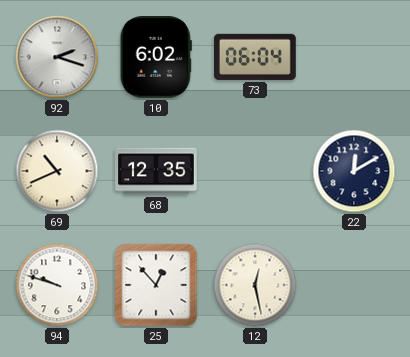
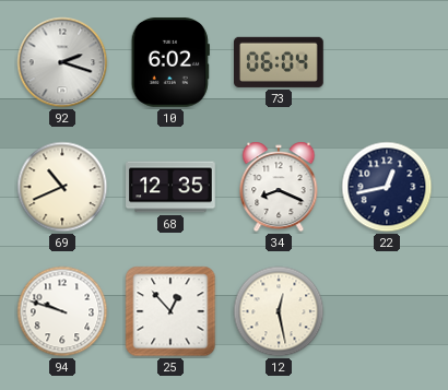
34: none -> 8:19 (279, 187)
22: 12:10 -> 12:43 (387, 187)
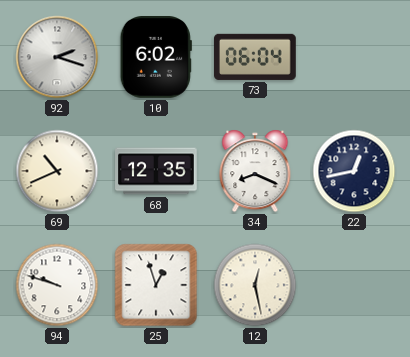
25: 12:53 -> 12:57 (156, 285)
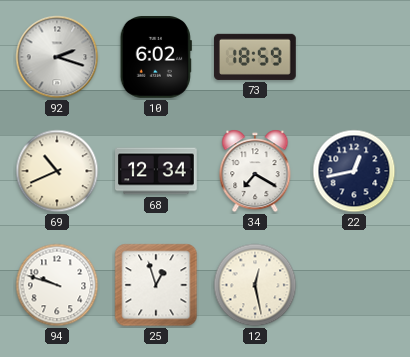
73: 06:04 -> 18:59 (256, 57)
68: 12:35 -> 12:34 (156, 171)
34: 8:19 -> 7:20 (255, 171)
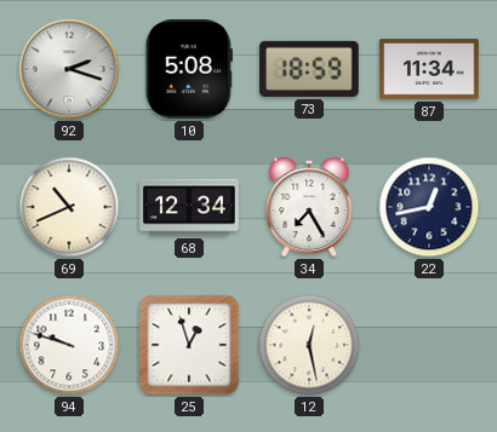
10: 6:02 -> 5:08 (189, 70)
87: none -> 11:34 (430, 69)
34: 7:20 -> 7:25 (309, 207)
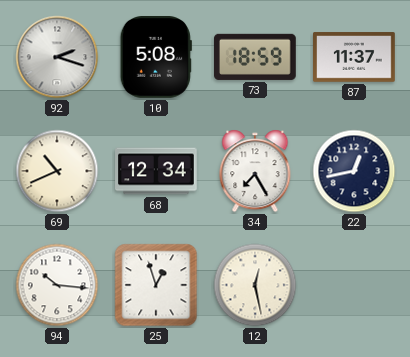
87: 11:34 -> 11:37 (355, 57)
94: 9:48 -> 10:16 (57, 285)
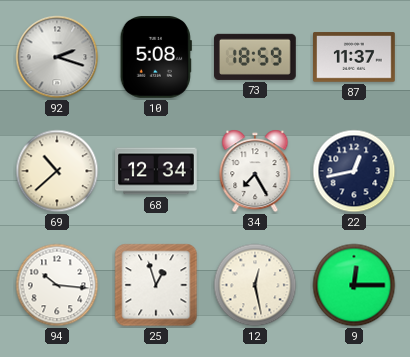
69: 10:41 -> 10:38 (57, 171)
9: none -> 12:15 (354, 285)
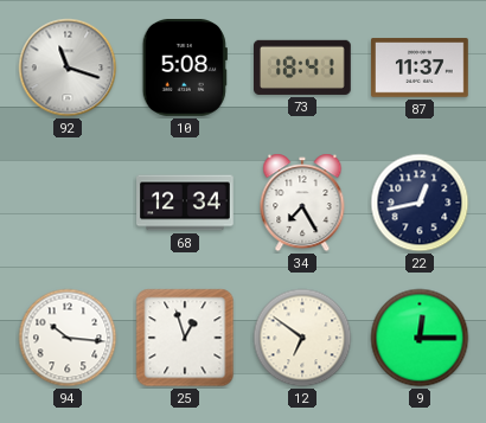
92: 2:18 -> 11:18 (68, 68)
73: 18:59 -> 18:41 (303, 68)
69: 10:38 -> none (57, 171)
12: 12:28 -> 6:51 (302, 338)
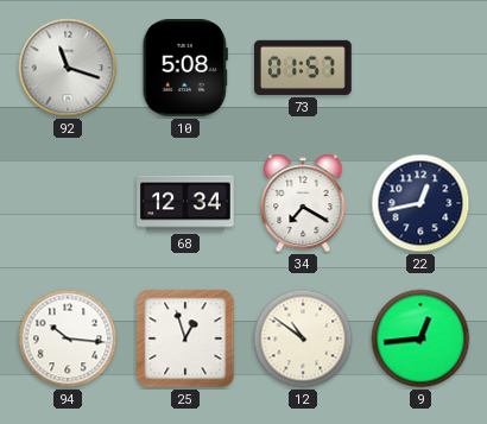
73: 18:41 -> 01:57 (304, 68)
87: 11:37 -> none (421, 68)
34: 7:25 -> 7:20 (303, 203)
12: 6:51 -> 10:51 (303, 338)
9: 12:15 -> 12:44 (420, 338)
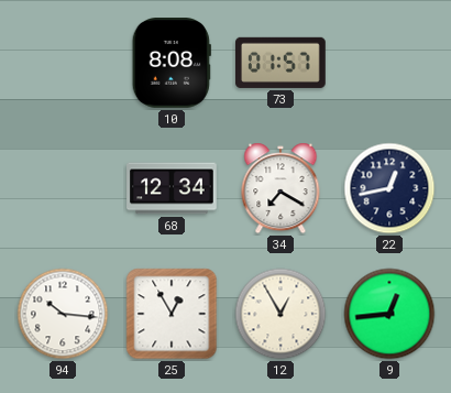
92: 11:18 -> none (68, 68)
10: 5:08 -> 8:08 (172, 64)
25: 12:57 -> 12:55 (172, 314)
12: 10:51 -> 12:55 (280, 314)
